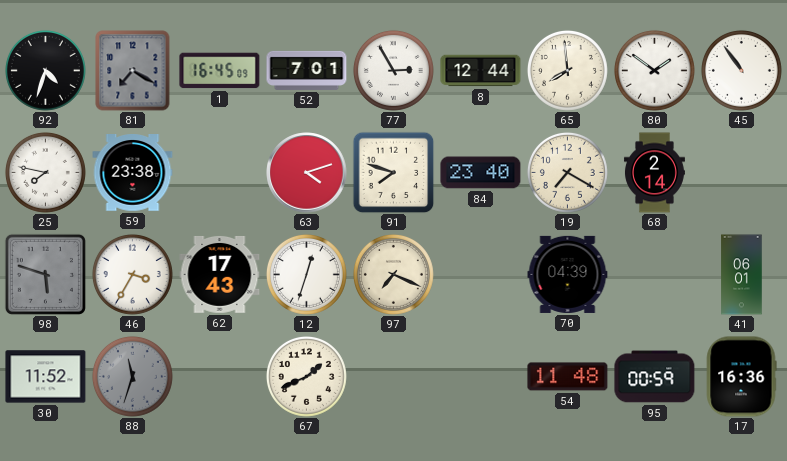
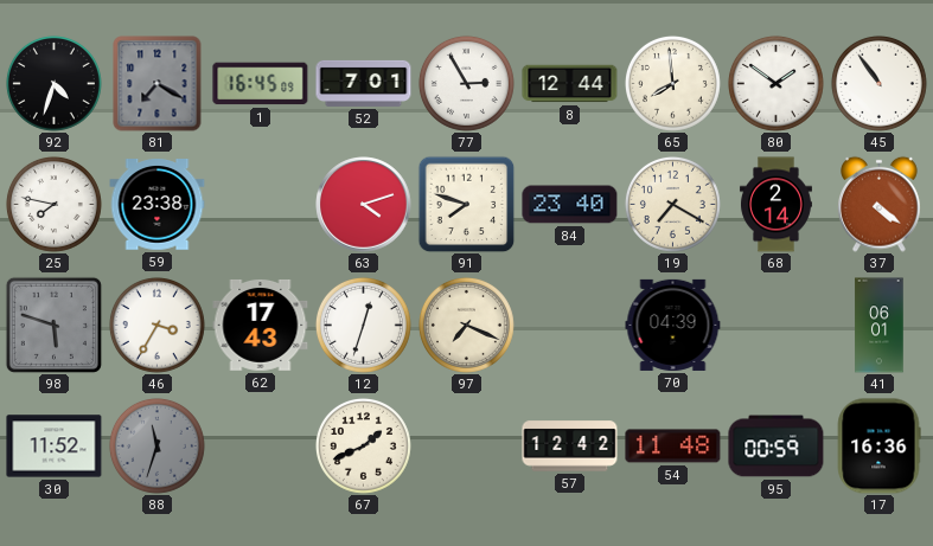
37: none -> 4:21 (880, 204)
57: none -> 12:42 (570, 447)
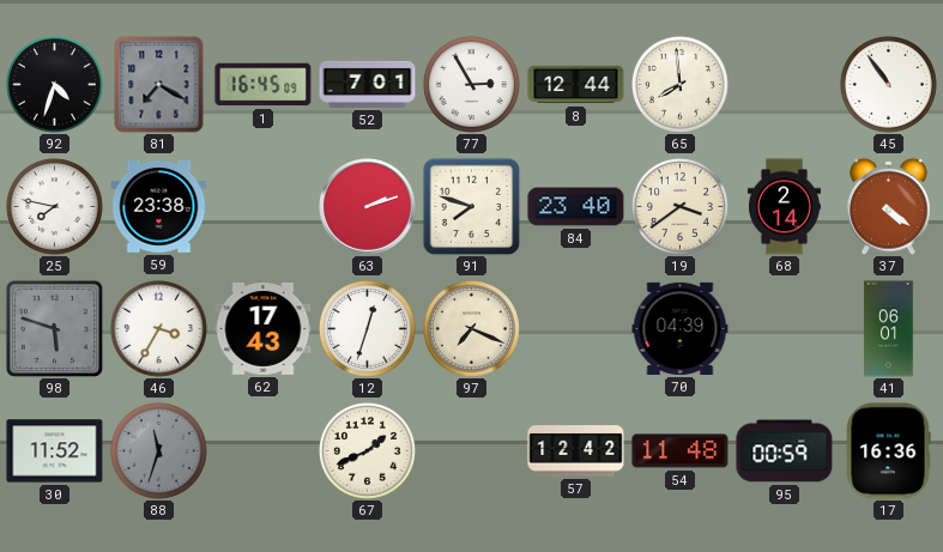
80: 1:51 -> none (775, 83)
63: 4:12 -> 2:12 (368, 207)
19: 7:20 -> 3:39 (679, 206)
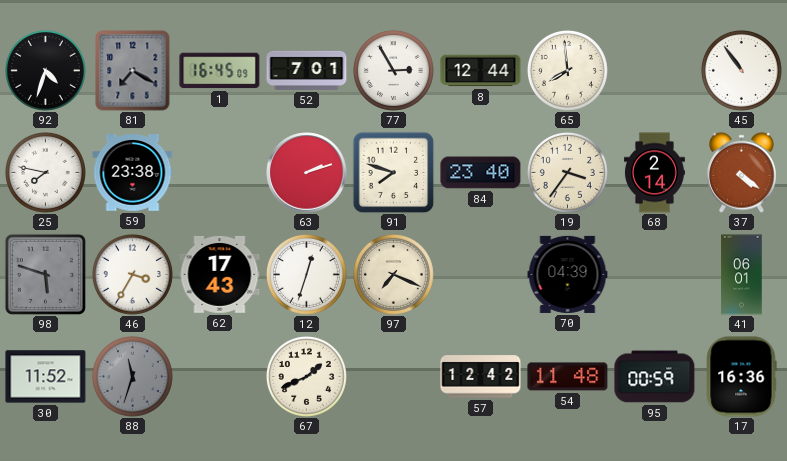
19: 3:39 -> 3:36 (567, 172)
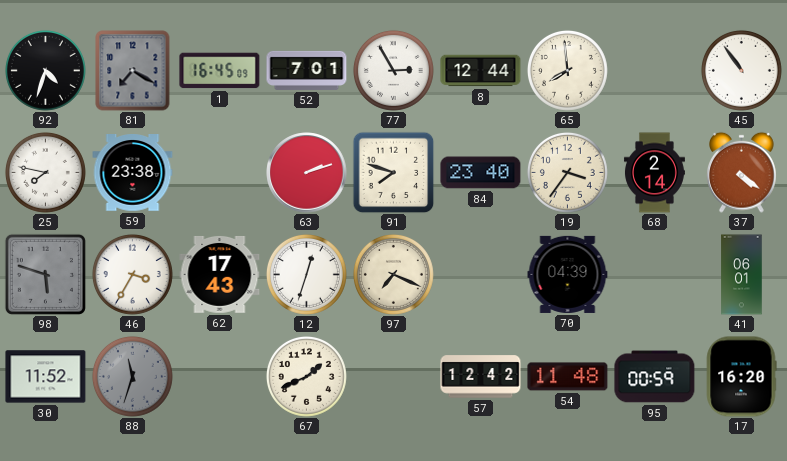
17: 16:36 -> 16:20 (741, 377)
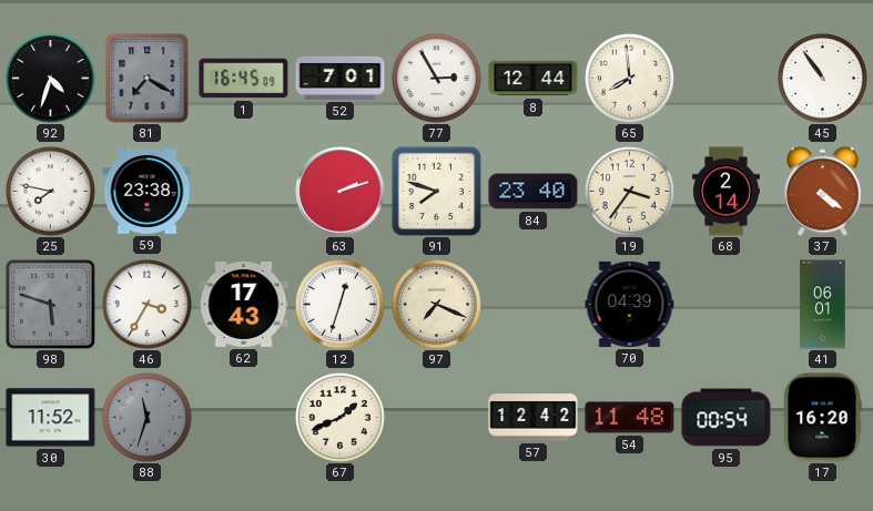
95: 00:59 -> 00:54 (727, 418)
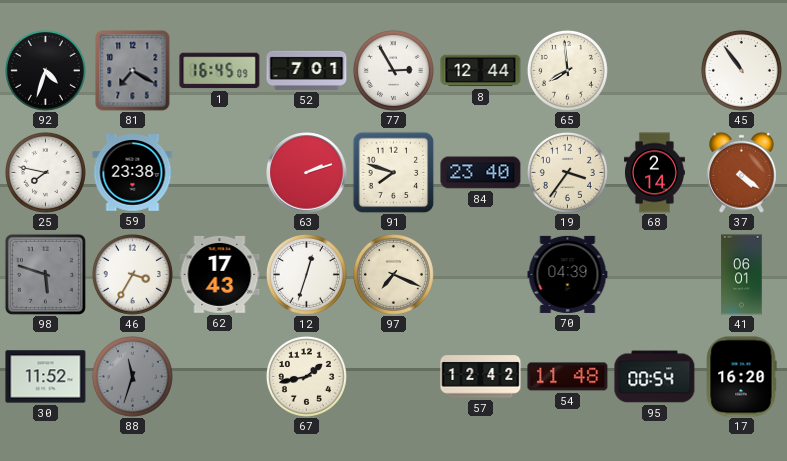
67: 1:41 -> 1:43 (306, 376)
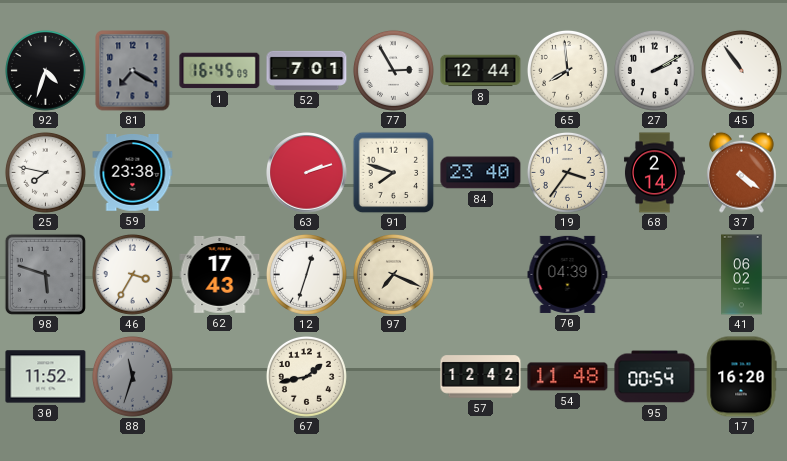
27: none -> 2:10 (654, 70)
41: 06:01 -> 06:02 (742, 275)
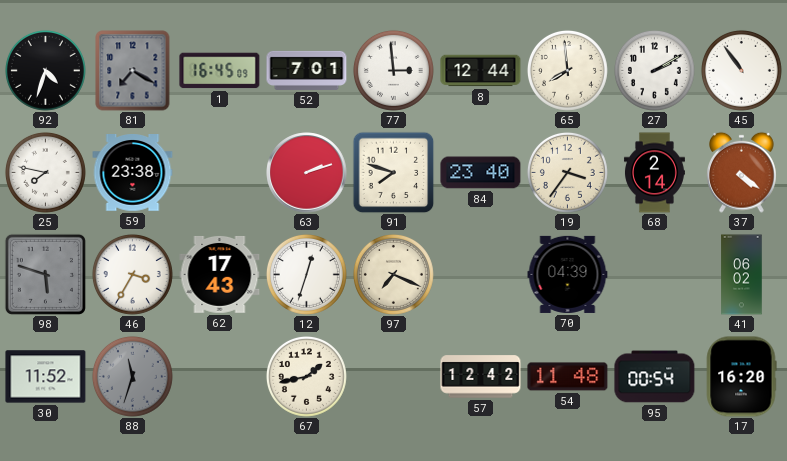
77: 2:55 -> 2:59 (393, 70)
